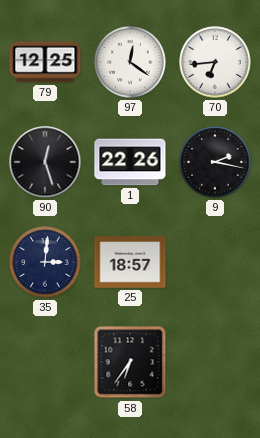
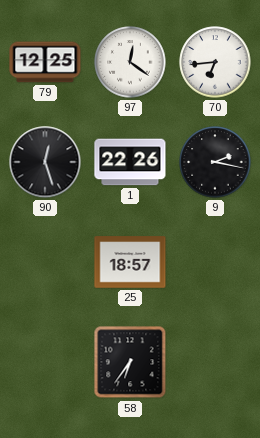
35: 3:01 -> none (45, 262)
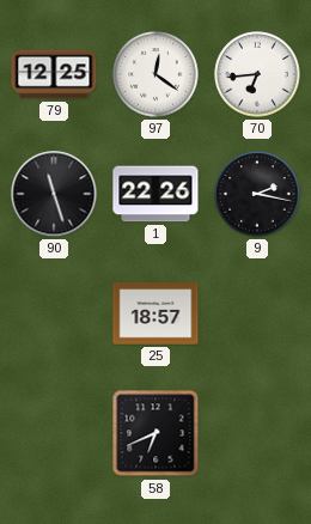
90: 12:27 -> 11:27 (54, 194)
58: 6:36 -> 6:41 (155, 433)
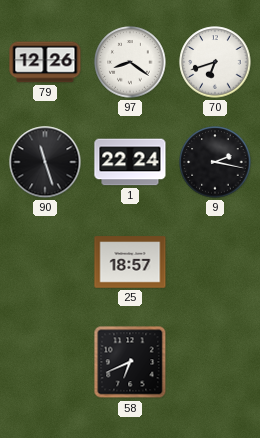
79: 12:25 -> 12:26 (45, 62)
97: 12:21 -> 8:21 (130, 62)
70: 6:44 -> 6:42 (215, 62)
1: 22:26 -> 22:24 (130, 162)
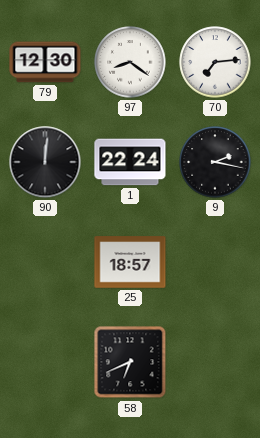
79: 12:26 -> 12:30 (45, 62)
70: 6:42 -> 7:14 (215, 62)
90: 11:27 -> 12:01 (45, 162)
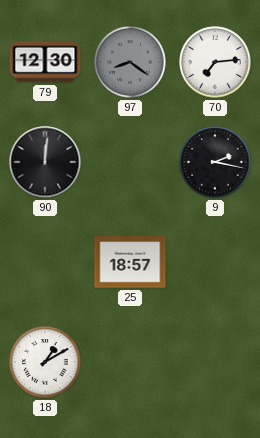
97 dial: white -> grey (130, 62)
1: 22:24 -> none (130, 162)
18: none -> 1:10 (45, 362)
58: 6:41 -> none (130, 362)
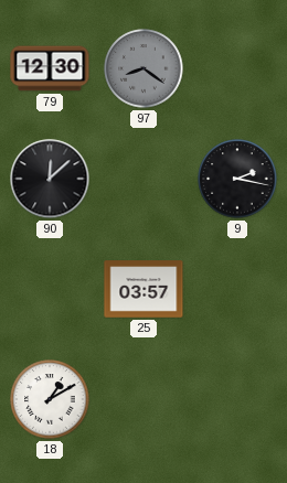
70: 7:14 -> none (215, 62)
90: 12:01 -> 12:08 (50, 179)
25: 18:57 -> 03:57 (143, 289)
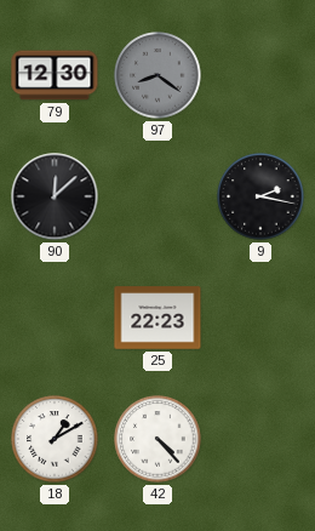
25: 03:57 -> 22:23 (157, 318)
42: none -> 4:23 (157, 439)
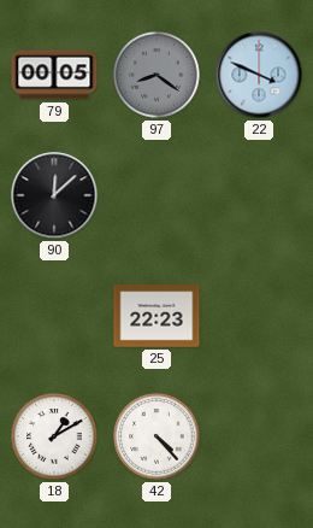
79: 12:30 -> 00:05 (54, 75)
22: none -> 3:49 (259, 75)
9: 2:17 -> none (260, 196)
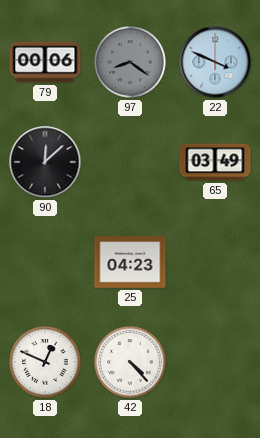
79: 00:05 -> 00:06 (45, 62)
65: none -> 03:49 (215, 162)
25: 22:23 -> 04:23 (130, 262)
18: 1:10 -> 12:49 (45, 362)
